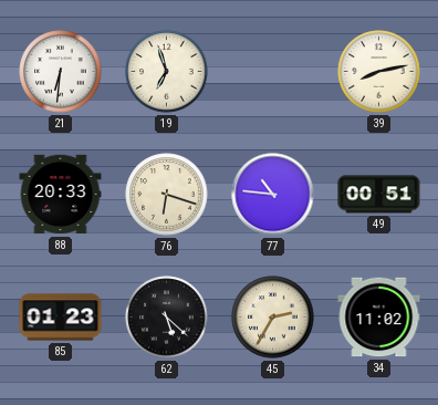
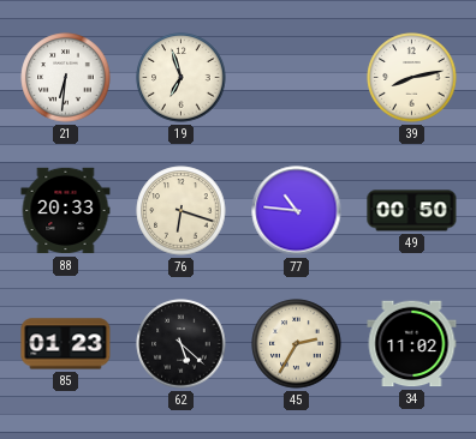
49: 00:51 -> 00:50 (412, 211)
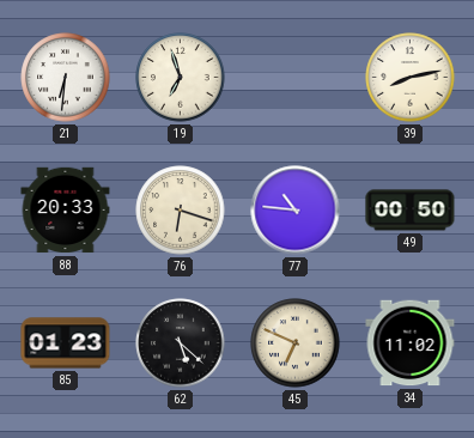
45: 2:35 -> 6:49 (296, 343)
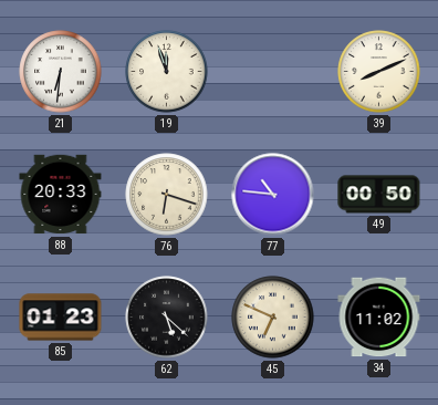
19: 6:57 -> 11:57 (167, 72)
39: 8:13 -> 8:11 (379, 72)
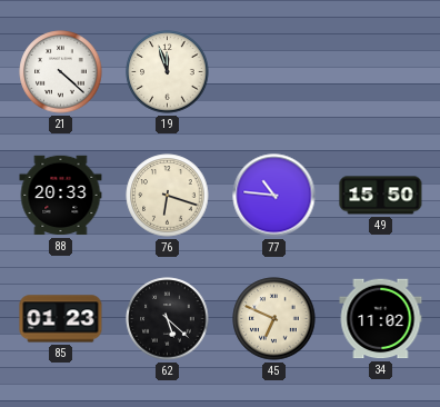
21: 6:31 -> 4:22 (61, 72)
39: 8:11 -> none (379, 72)
49: 00:50 -> 15:50 (381, 196)
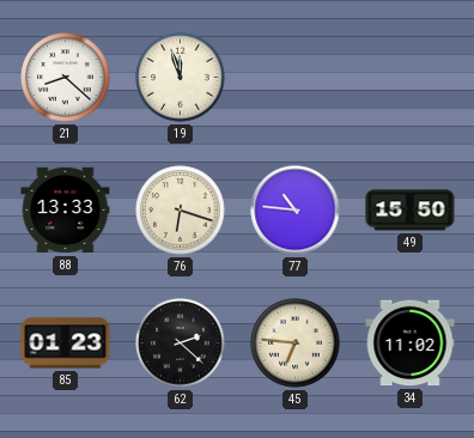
21: 4:22 -> 8:22 (66, 78)
88: 20:33 -> 13:33 (66, 211)
62: 5:22 -> 2:22 (181, 343)
45: 6:49 -> 6:46 (296, 343)
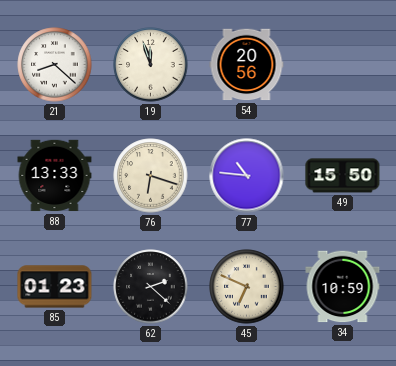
54: none -> 20:56 (247, 65)
45: 6:46 -> 6:49 (247, 287)
34: 11:02 -> 10:59 (343, 287)
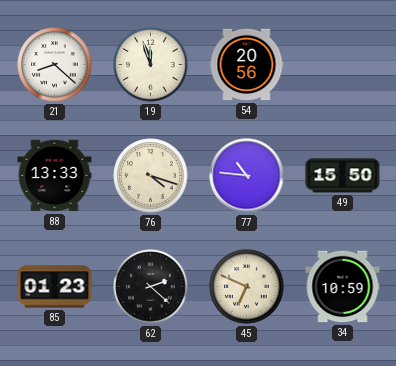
76: 6:18 -> 4:18 (151, 176)
